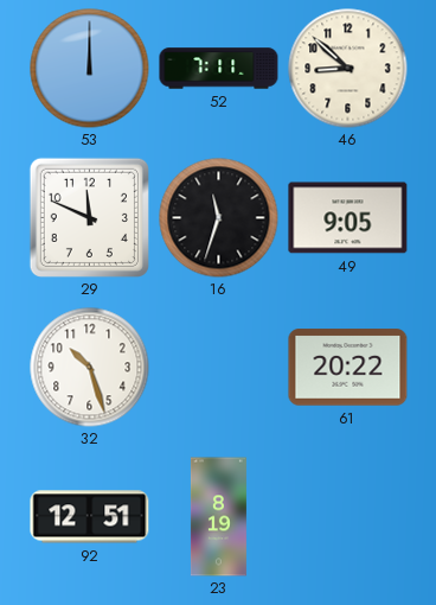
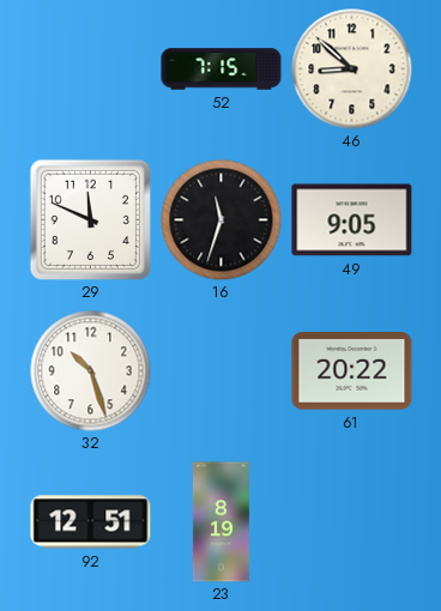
53: 12:00 -> none (90, 69)
52: 7:11 -> 7:15 (222, 69)
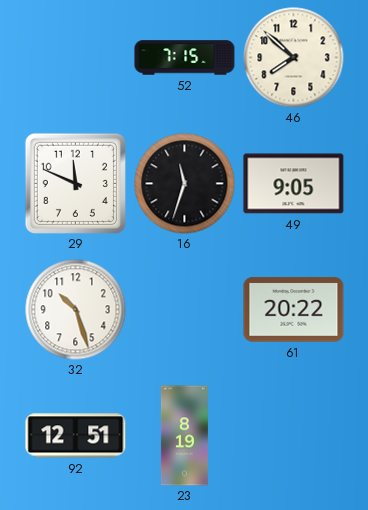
46: 8:52 -> 7:52 (294, 58)
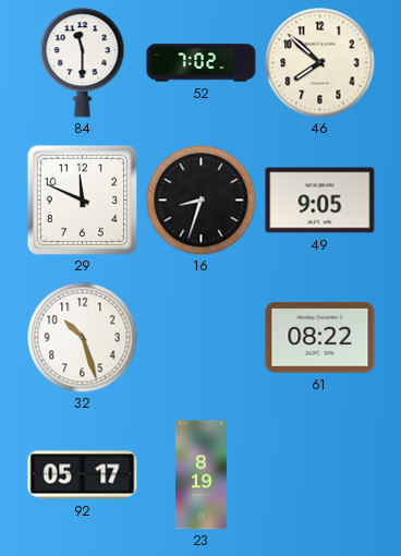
84: none -> 11:30 (83, 63)
52: 7:15 -> 7:02 (202, 63)
16: 11:33 -> 8:33 (202, 201)
61: 20:22 -> 08:22 (320, 338)
92: 12:51 -> 05:17 (83, 475)
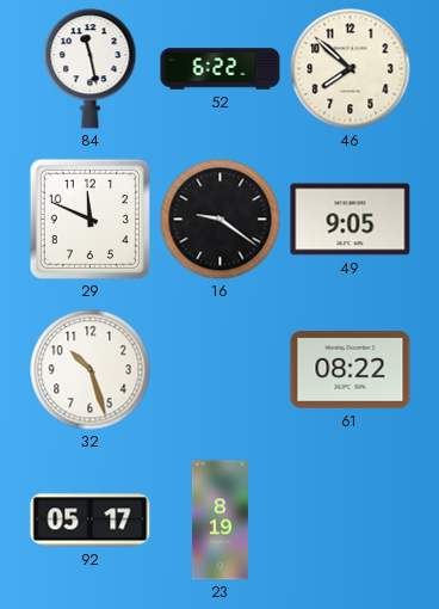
84: 11:30 -> 11:28 (91, 69)
52: 7:02 -> 6:22 (221, 69)
16: 8:33 -> 9:21 (221, 220)
